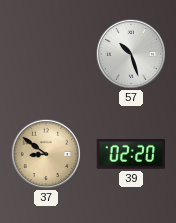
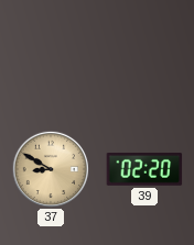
57: 10:27 -> none (130, 53)
37: 8:51 -> 8:50 (50, 168)
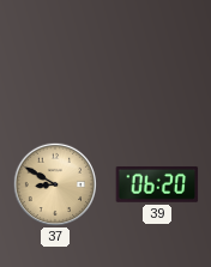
39: 02:20 -> 06:20 (157, 184)
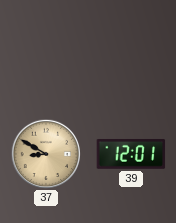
39: 06:20 -> 12:01 (131, 154)
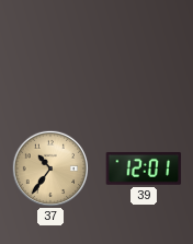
37: 8:50 -> 10:36 (49, 167)
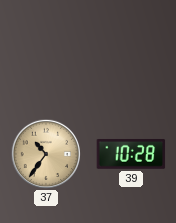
39: 12:01 -> 10:28 (131, 154)
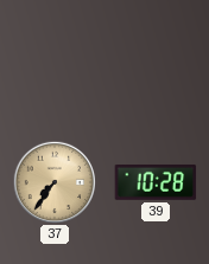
37: 10:36 -> 7:36 (53, 181)
